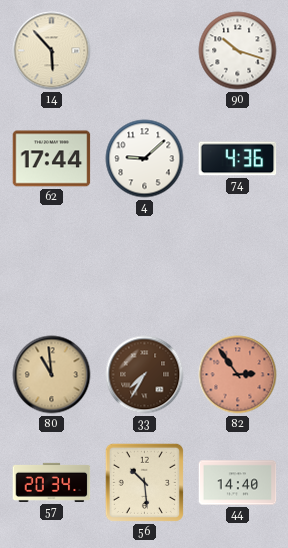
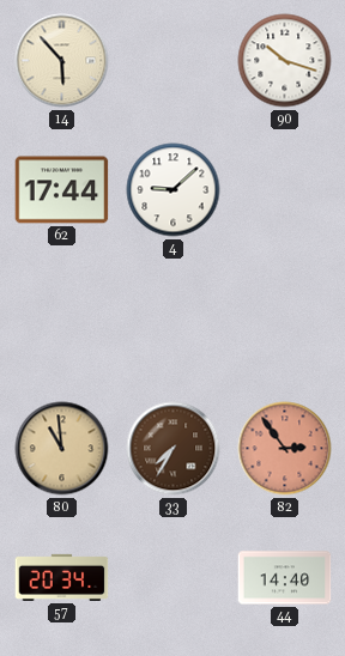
74: 4:36 -> none (238, 159)
56: 10:29 -> none (144, 482)
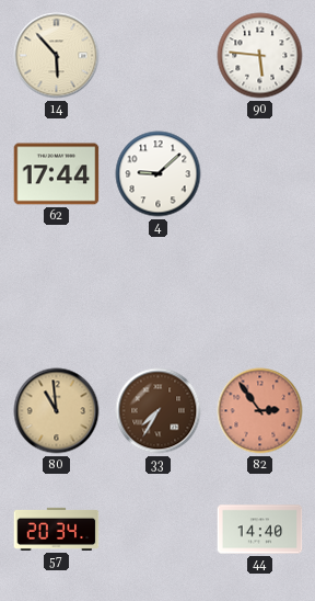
90: 10:18 -> 5:46 (260, 56)
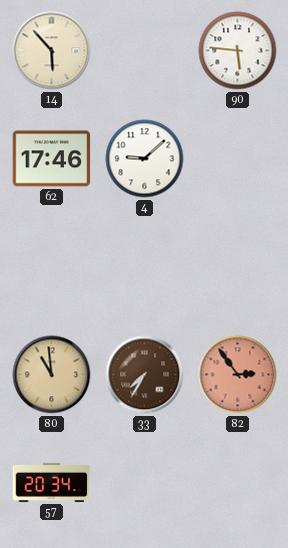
62: 17:44 -> 17:46 (52, 159)
44: 14:40 -> none (260, 530)
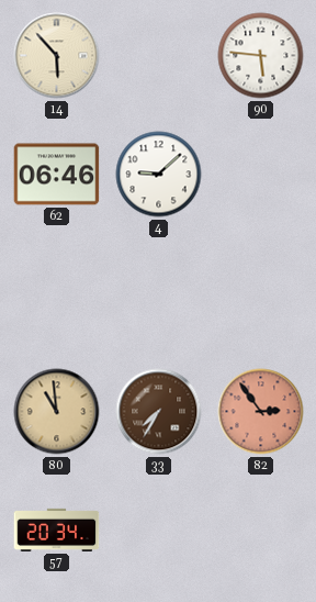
62: 17:46 -> 06:46 (57, 175)
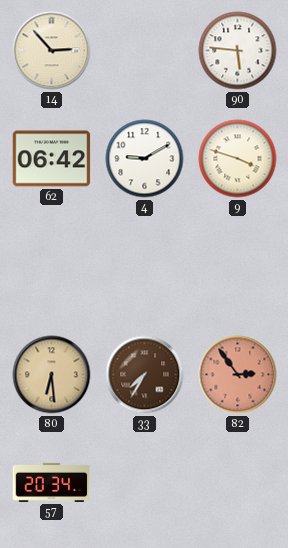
14: 5:53 -> 2:53 (52, 51)
62: 06:46 -> 06:42 (52, 159)
4: 9:08 -> 9:10 (145, 159)
9: none -> 3:48 (238, 159)
80: 10:59 -> 6:29 (52, 375)
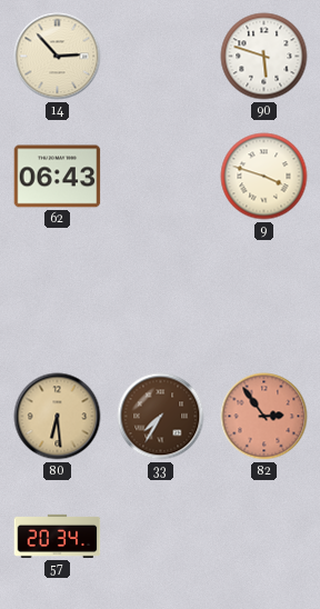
90: 5:46 -> 5:48 (264, 57)
62: 06:42 -> 06:43 (58, 177)
4: 9:10 -> none (145, 159)
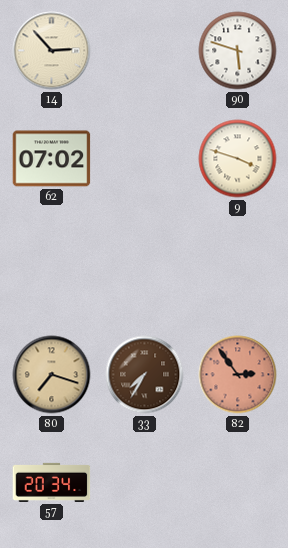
62: 06:43 -> 07:02 (52, 159)
80: 6:29 -> 7:18 (52, 375)
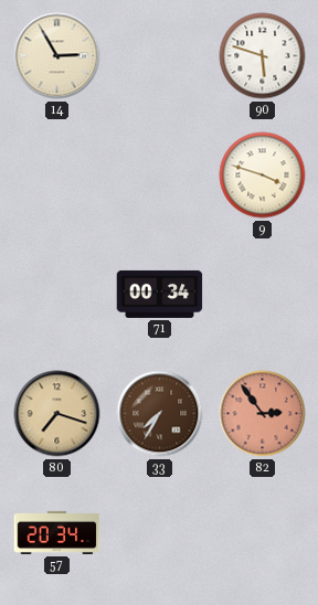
14: 2:53 -> 2:55 (57, 56)
62: 07:02 -> none (52, 159)
71: none -> 00:34 (160, 294)
